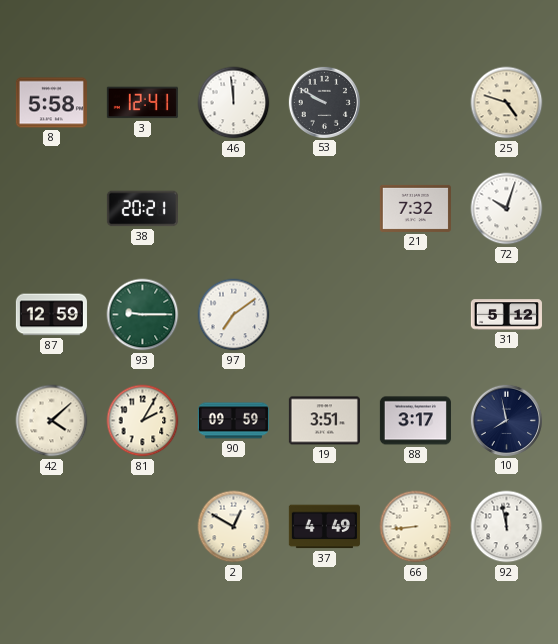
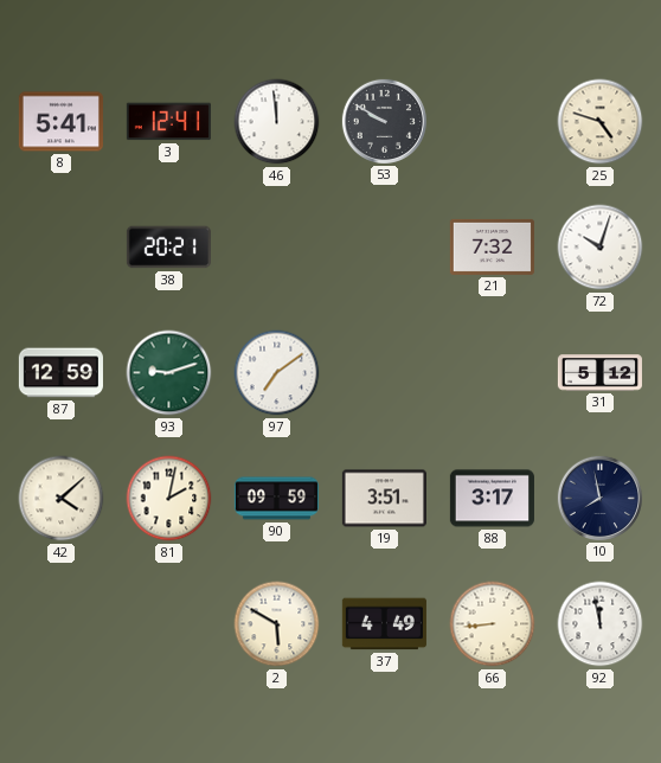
8: 5:58 -> 5:41 (60, 122)
93: 9:15 -> 9:12 (169, 373)
81: 2:05 -> 2:02 (169, 499)
2: 12:50 -> 5:50 (277, 624)
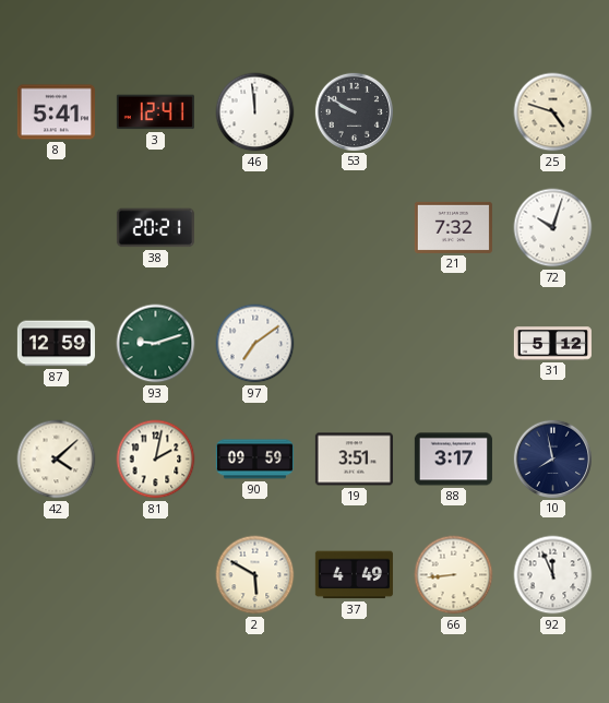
92: 11:58 -> 11:56 (553, 575)
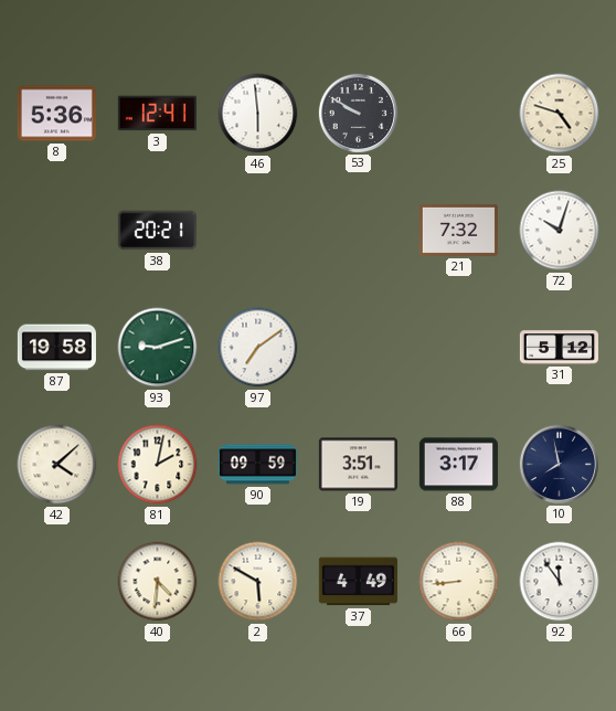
8: 5:41 -> 5:36 (56, 114)
46: 11:59 -> 5:59 (258, 114)
87: 12:59 -> 19:58 (56, 348)
40: none -> 4:31 (158, 582)
92: 11:56 -> 11:54 (560, 582)
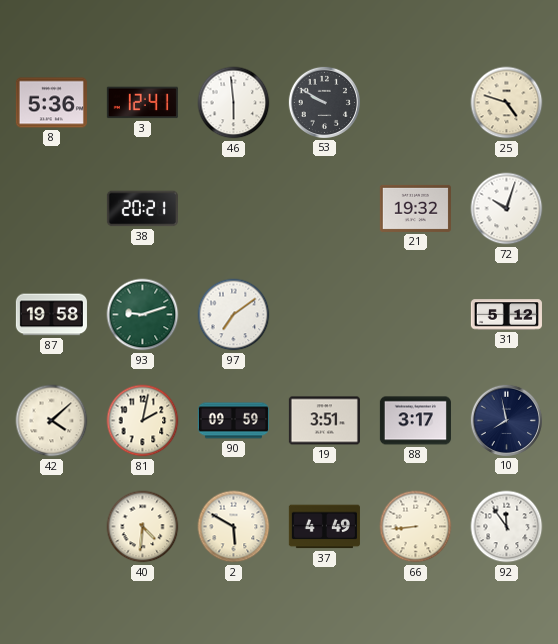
21: 7:32 -> 19:32 (415, 208)
